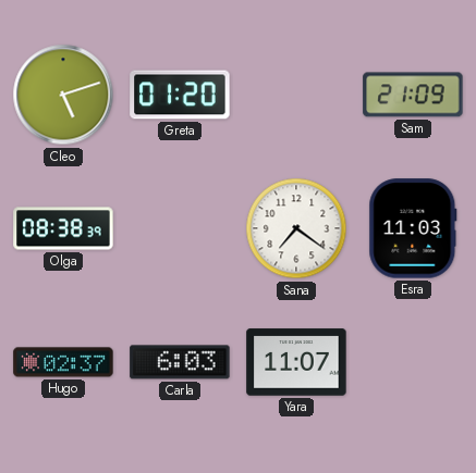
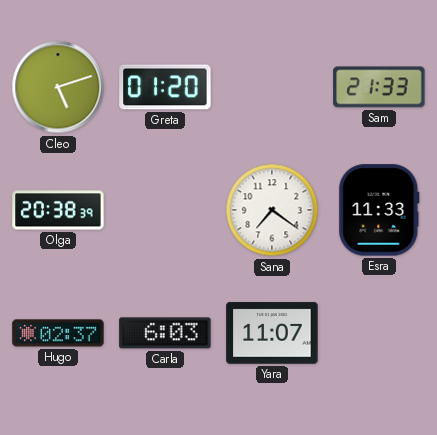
Sam: 21:09 -> 21:33 (379, 87)
Olga: 08:38 -> 20:38 (58, 210)
Esra: 11:03 -> 11:33 (379, 210)
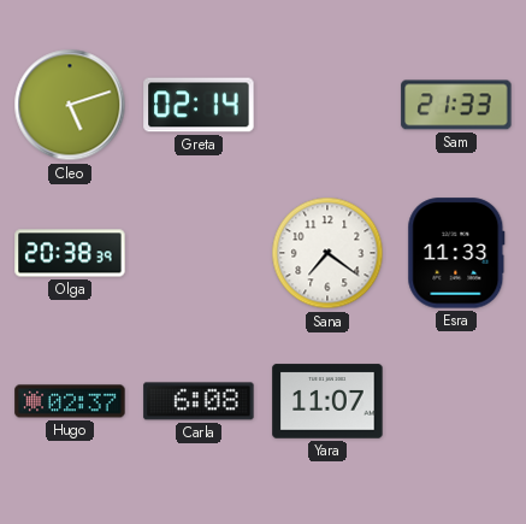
Greta: 01:20 -> 02:14 (199, 105)
Carla: 6:03 -> 6:08 (199, 401)
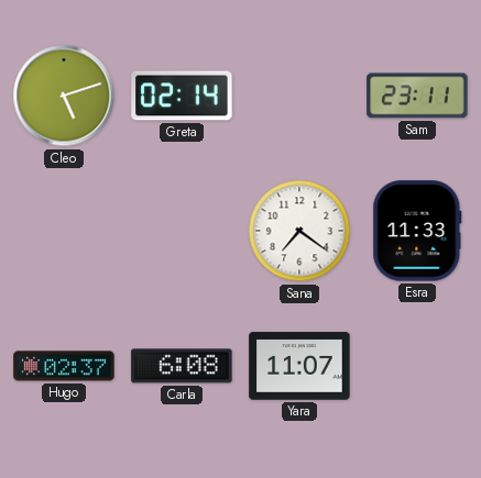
Sam: 21:33 -> 23:11 (417, 96)
Olga: 20:38 -> none (70, 253)
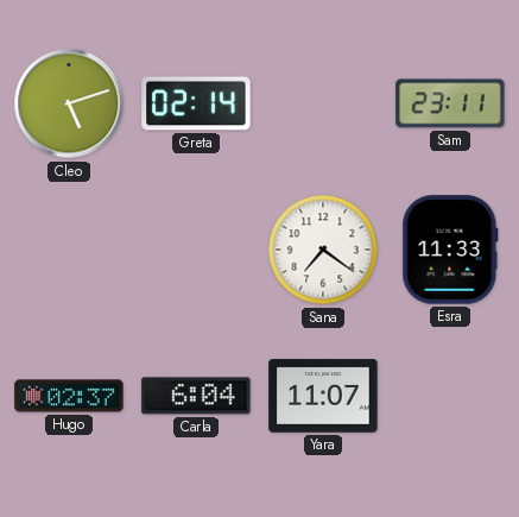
Carla: 6:08 -> 6:04 (196, 396)
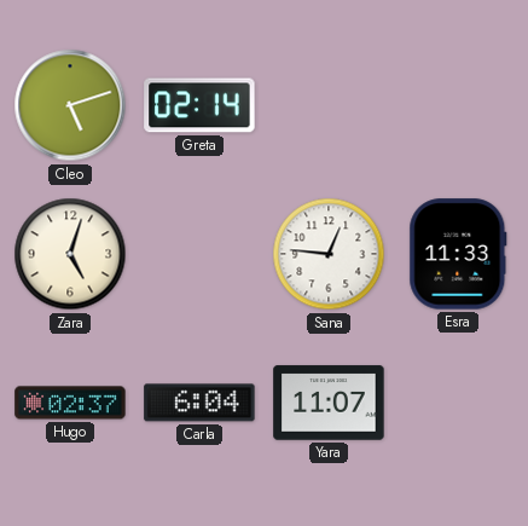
Sam: 23:11 -> none (450, 103)
Zara: none -> 5:03 (70, 254)
Sana: 7:21 -> 12:46 (329, 254)
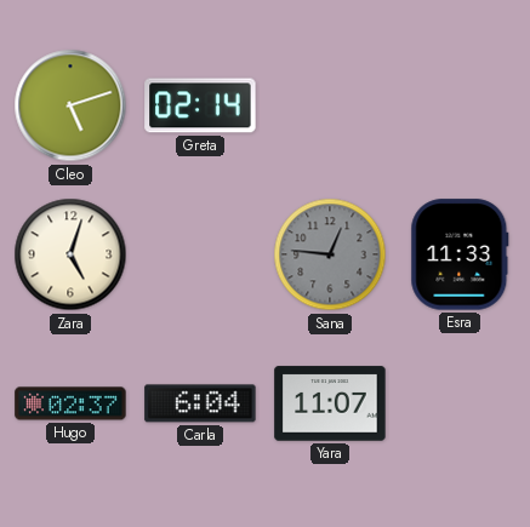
Sana dial: white -> grey (330, 254)
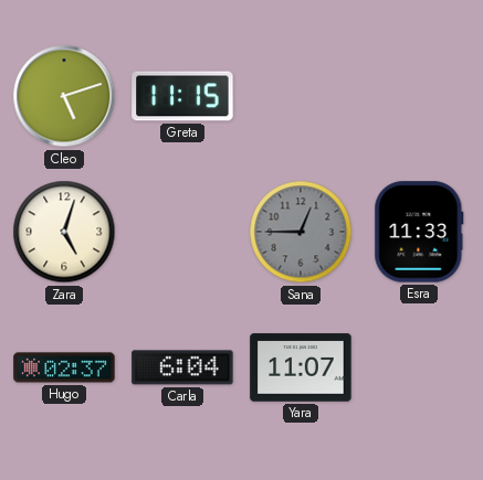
Greta: 02:14 -> 11:15 (182, 96)
Sana: 12:46 -> 12:45 (301, 232)
